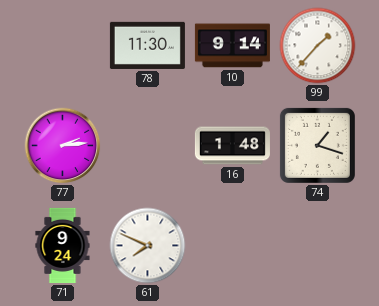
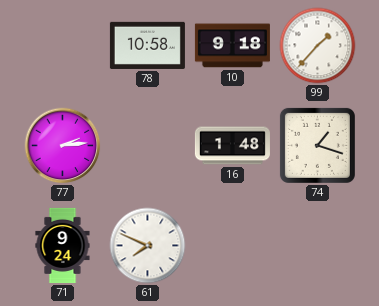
78: 11:30 -> 10:58 (147, 45)
10: 9:14 -> 9:18 (232, 46)
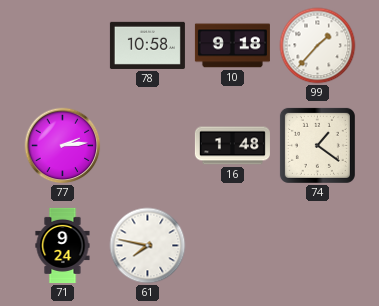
74: 1:18 -> 1:21 (317, 145)
61: 7:49 -> 7:47 (148, 246)
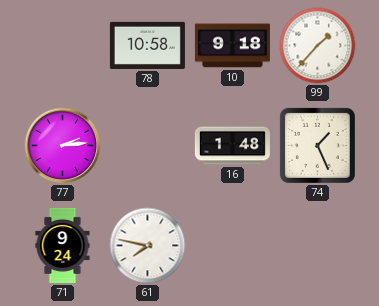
74: 1:21 -> 1:26 (317, 145)
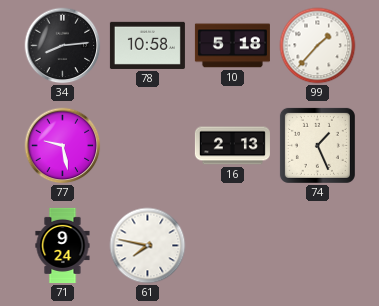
34: none -> 8:14 (63, 46)
10: 9:18 -> 5:18 (232, 46)
77: 2:14 -> 9:28 (63, 146)
16: 1:48 -> 2:13 (232, 146)
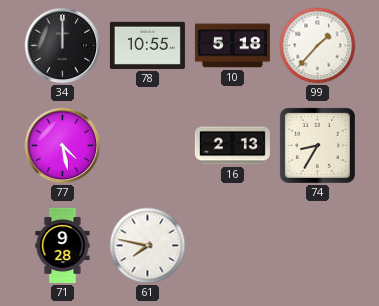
34: 8:14 -> 12:00 (63, 46)
78: 10:58 -> 10:55 (147, 45)
77: 9:28 -> 4:28 (63, 146)
74: 1:26 -> 8:35 (317, 145)
71: 9:24 -> 9:28 (63, 245)
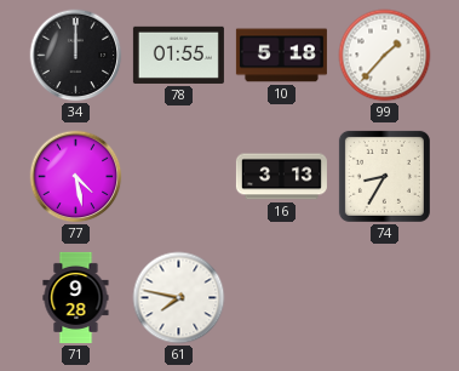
78: 10:55 -> 01:55 (178, 55)
16: 2:13 -> 3:13 (281, 177)
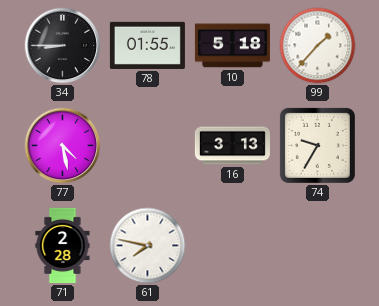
34: 12:00 -> 8:45 (63, 46)
74: 8:35 -> 9:35 (317, 145)
71: 9:28 -> 2:28 (63, 245)
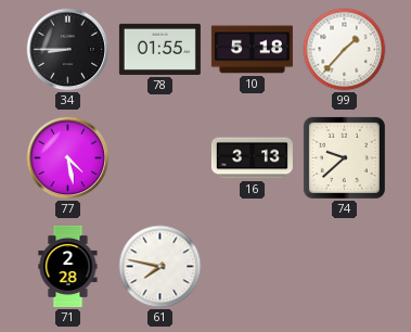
74: 9:35 -> 9:38 (344, 157)
